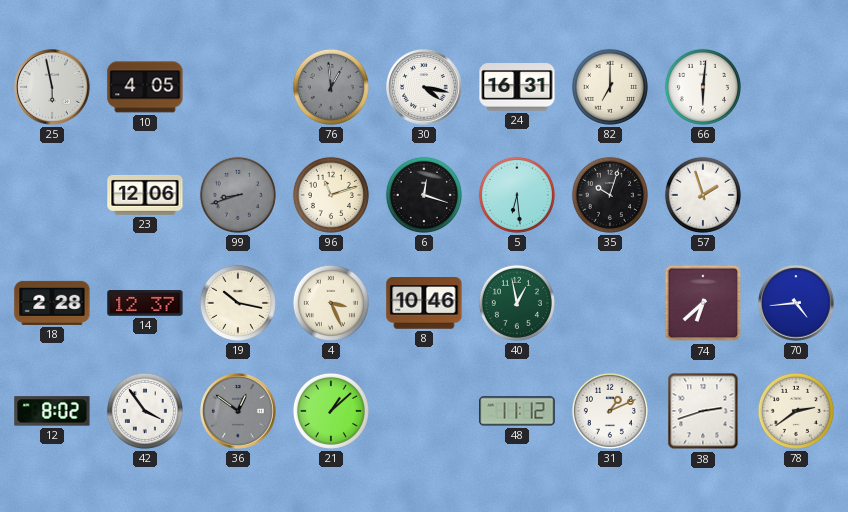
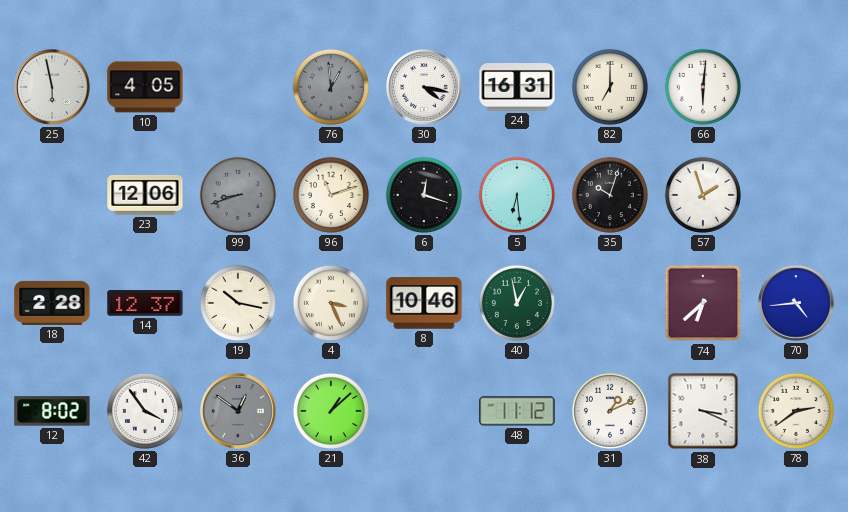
38: 2:42 -> 3:19 (703, 411)
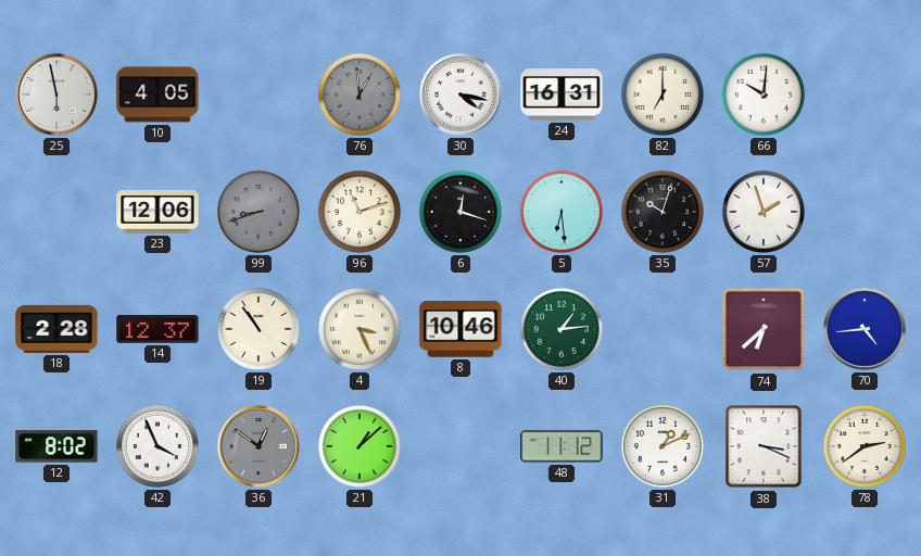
66: 6:01 -> 10:01 (764, 94)
19: 10:17 -> 10:54 (258, 329)
40: 12:58 -> 1:14 (562, 329)
42: 3:54 -> 3:56 (157, 446)
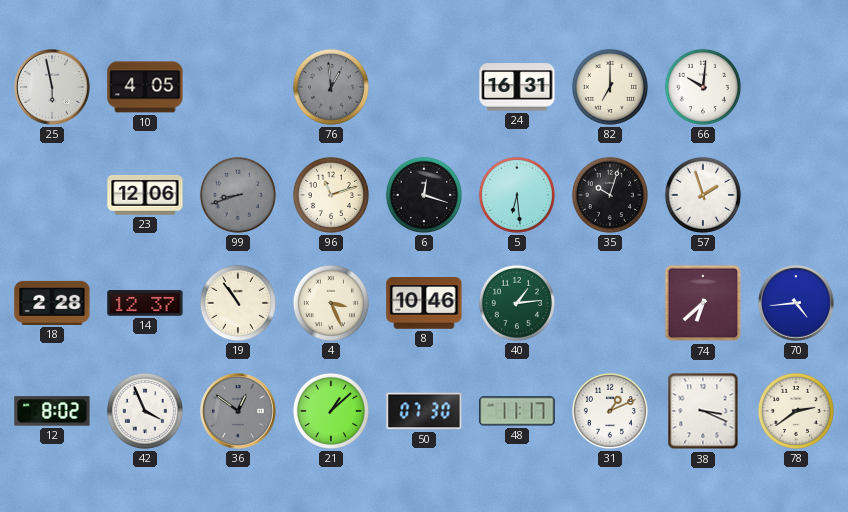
30: 4:17 -> none (460, 94)
50: none -> 07:30 (424, 411)
48: 11:12 -> 11:17 (517, 411)
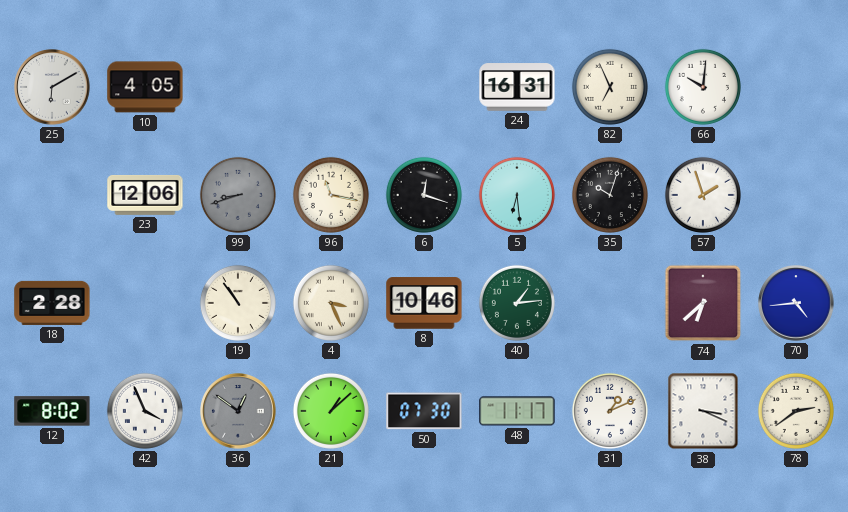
25: 5:58 -> 6:10 (52, 87)
76: 12:59 -> none (331, 87)
82: 7:00 -> 6:56 (610, 87)
96: 11:12 -> 11:17 (331, 195)
14: 12:37 -> none (145, 303)
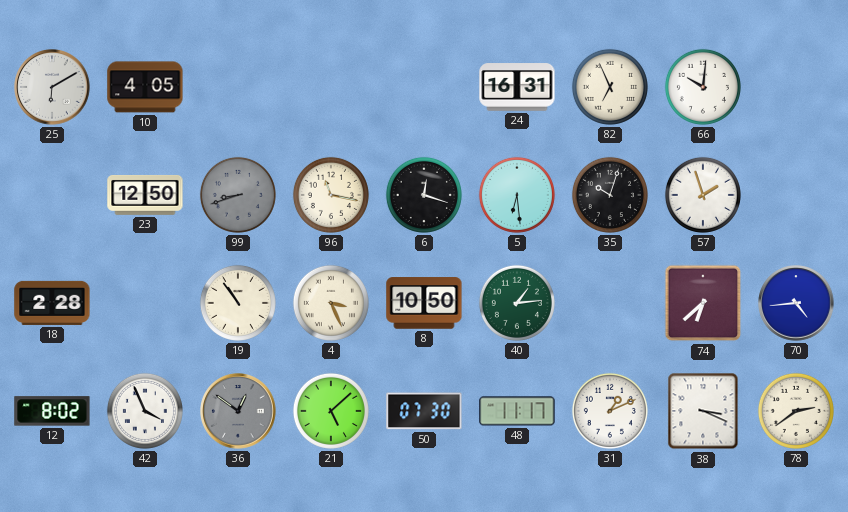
23: 12:06 -> 12:50 (145, 195)
8: 10:46 -> 10:50 (424, 303)
21: 1:08 -> 5:08 (331, 411)
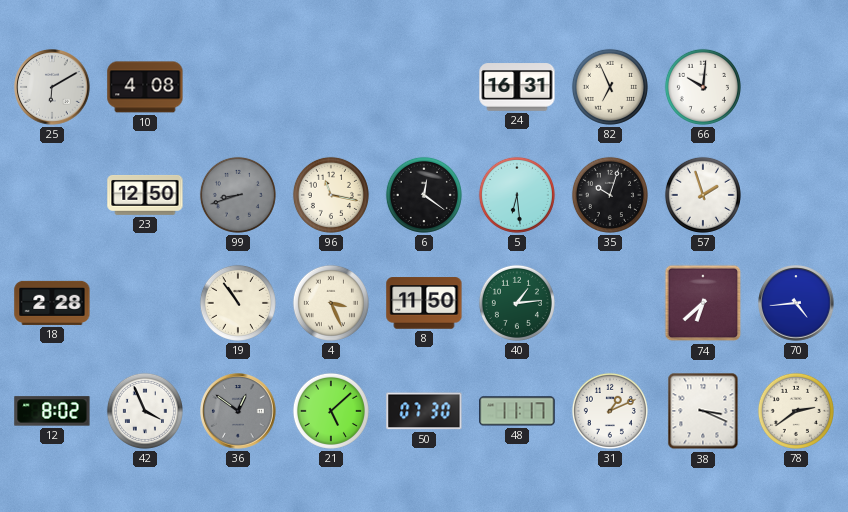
10: 4:05 -> 4:08 (145, 87)
6: 12:18 -> 12:21 (424, 195)
8: 10:50 -> 11:50 (424, 303)
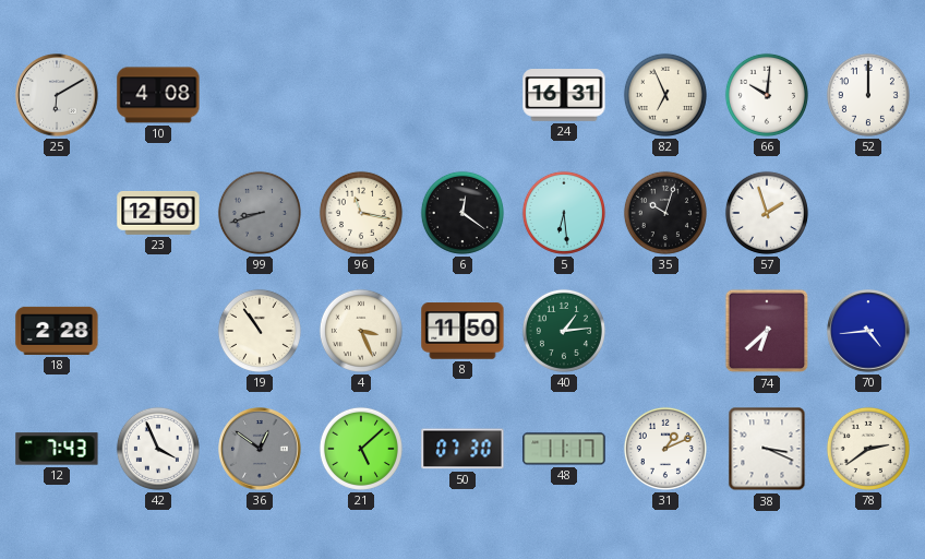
52: none -> 12:00 (868, 95)
12: 8:02 -> 7:43 (57, 449)
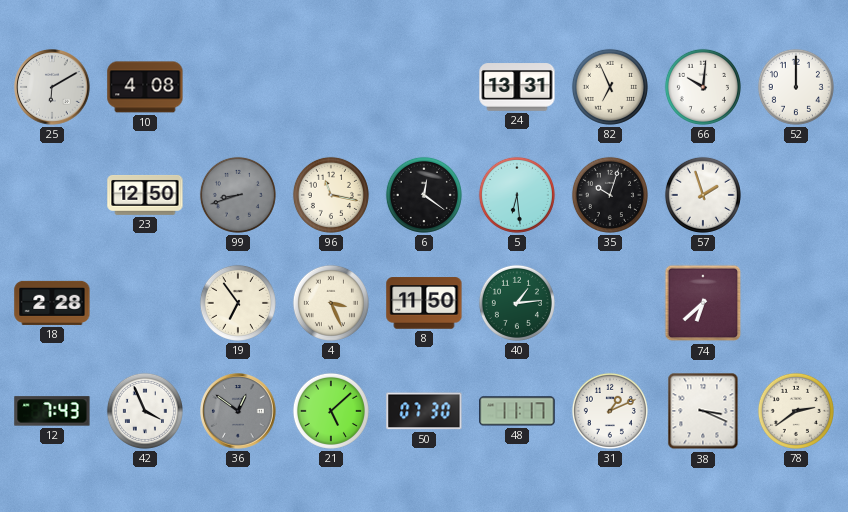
24: 16:31 -> 13:31 (517, 87)
19: 10:54 -> 6:54 (238, 303)
70: 4:44 -> none (868, 331)
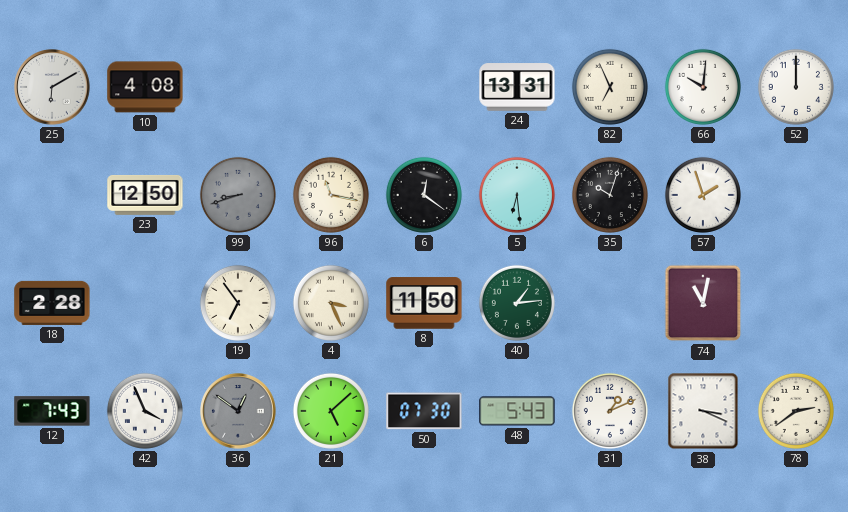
74: 6:38 -> 11:02 (703, 303)
48: 11:17 -> 5:43 (517, 411)
